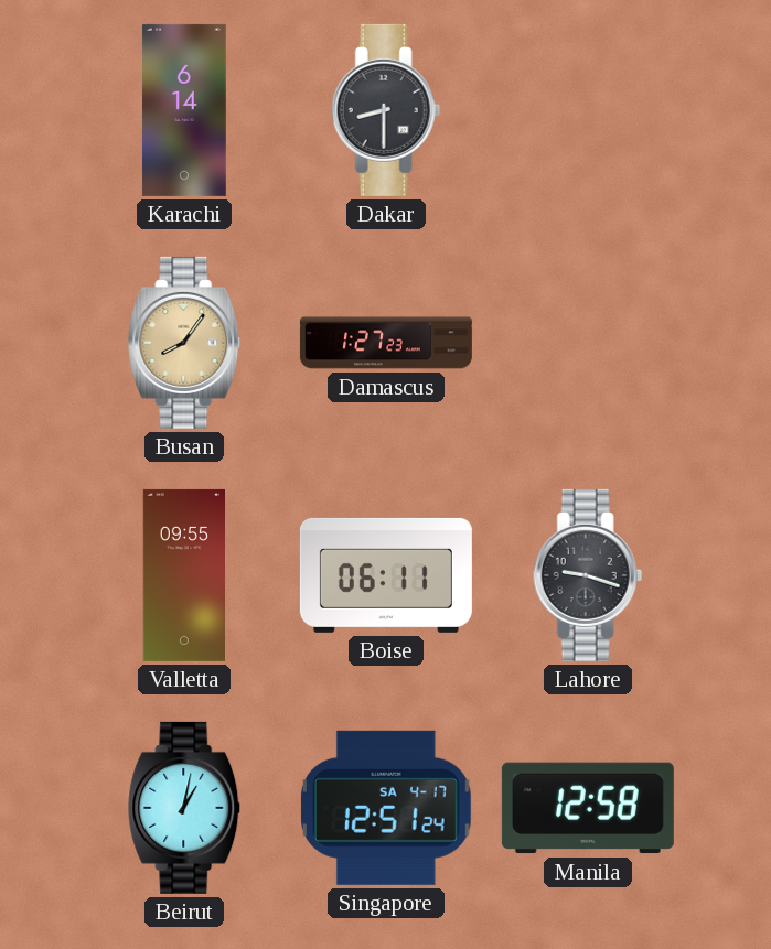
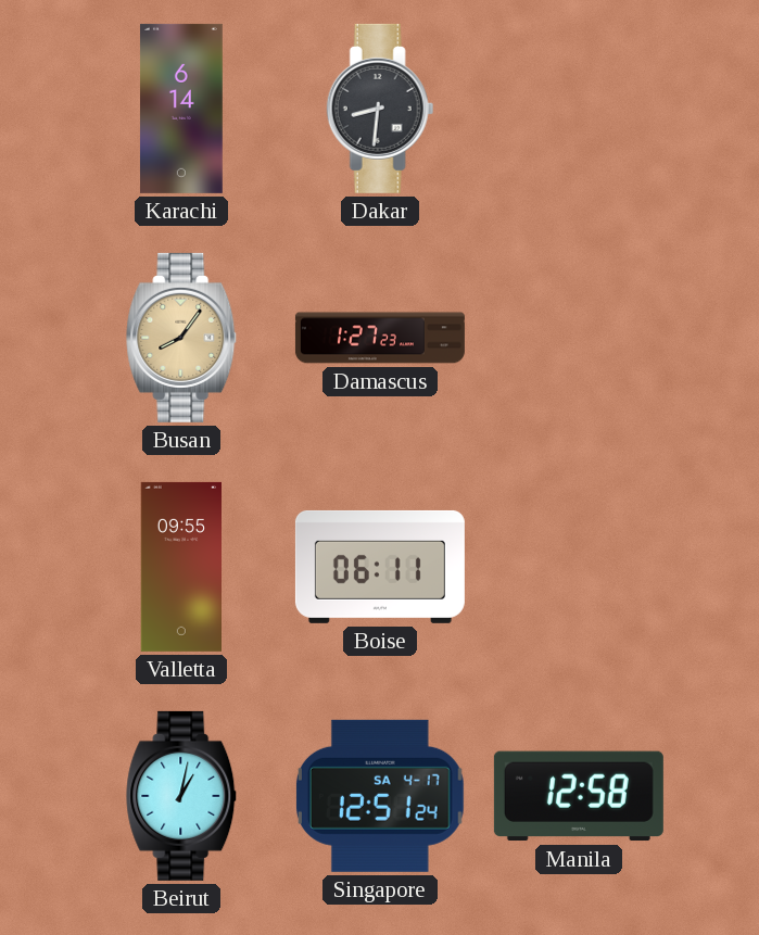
Dakar: 8:30 -> 8:31 (380, 109)
Lahore: 9:18 -> none (588, 575)
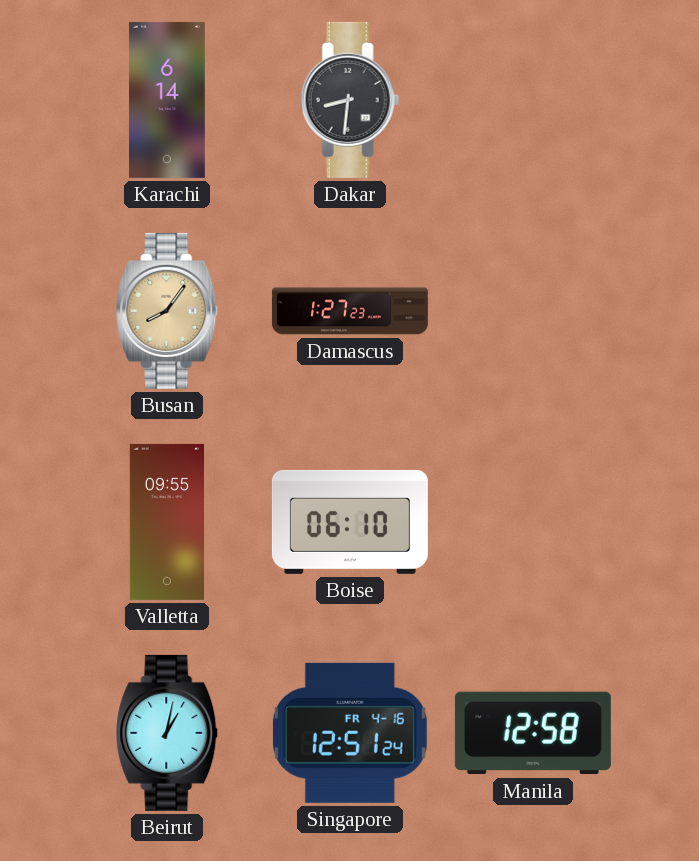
Boise: 06:11 -> 06:10 (350, 522)
Singapore date: SA 4-17 -> FR 4-16 (350, 733)
